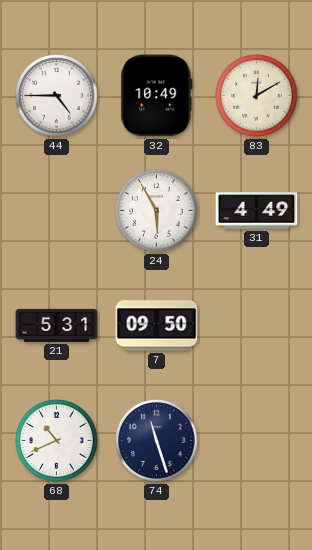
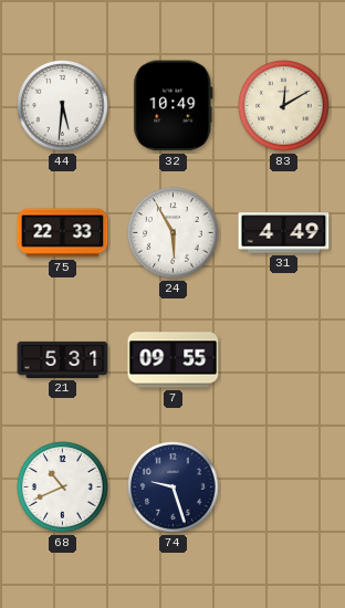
44: 4:45 -> 5:31 (63, 106)
75: none -> 22:33 (63, 233)
7: 09:50 -> 09:55 (174, 360)
74: 11:27 -> 9:27 (174, 488)
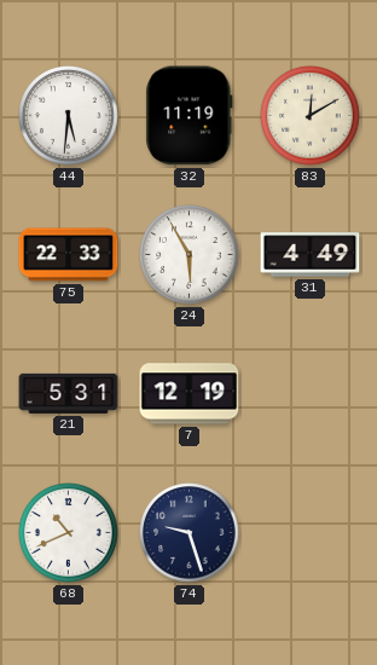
32: 10:49 -> 11:19 (190, 116)
7: 09:55 -> 12:19 (190, 394)
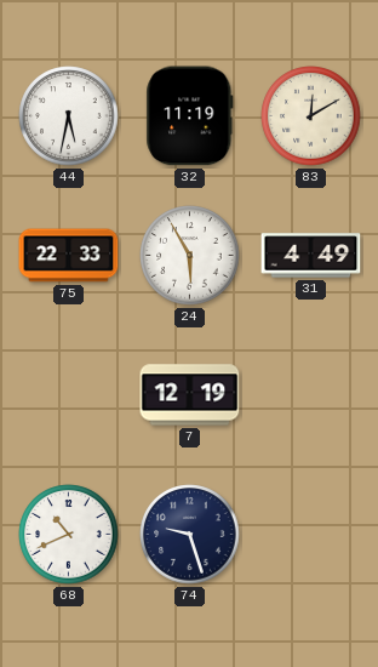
44: 5:31 -> 5:32 (69, 116)
21: 5:31 -> none (69, 393)
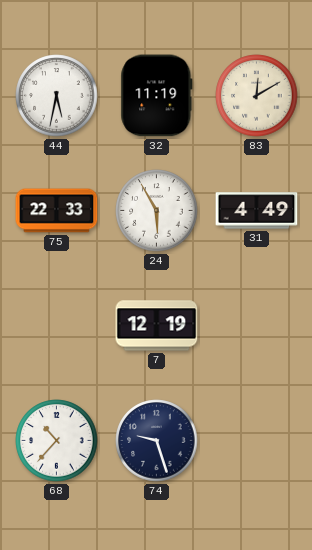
68: 10:41 -> 10:37 (57, 441)
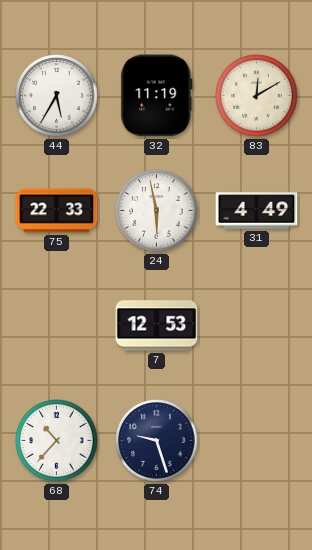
44: 5:32 -> 5:35 (57, 96)
24: 5:55 -> 5:58 (157, 211)
7: 12:19 -> 12:53 (157, 326)
